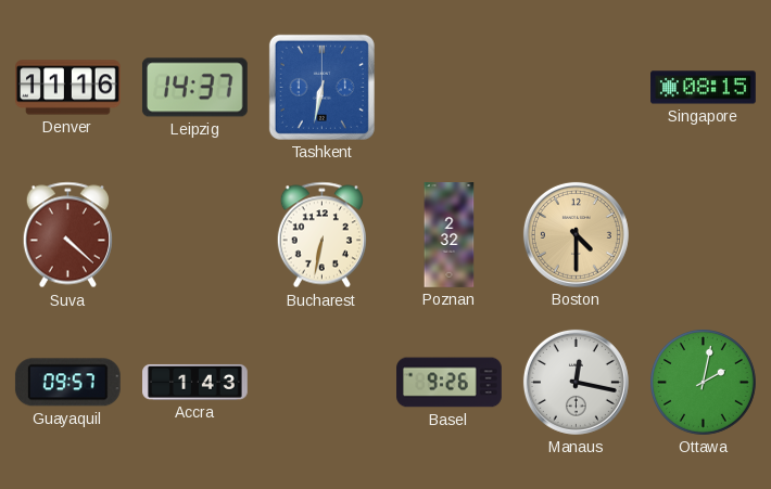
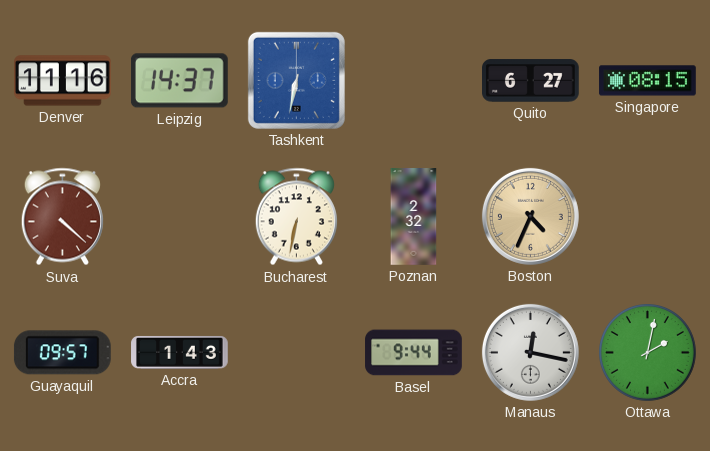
Quito: none -> 6:27 (531, 81)
Boston: 4:30 -> 4:34 (530, 216)
Basel: 9:26 -> 9:44 (414, 353)
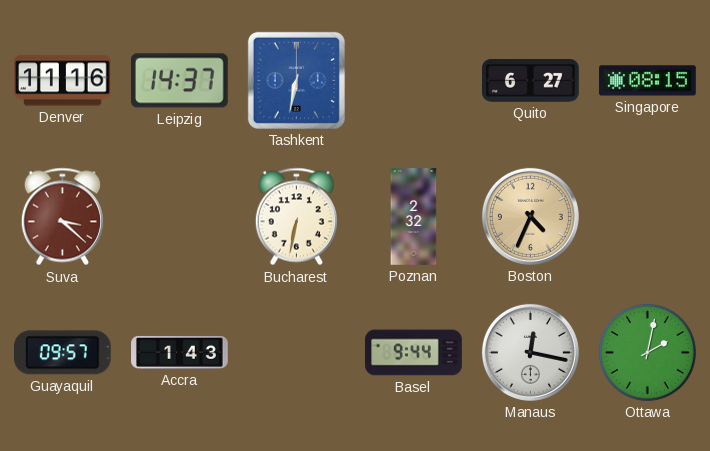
Suva: 4:22 -> 3:22 (62, 217)
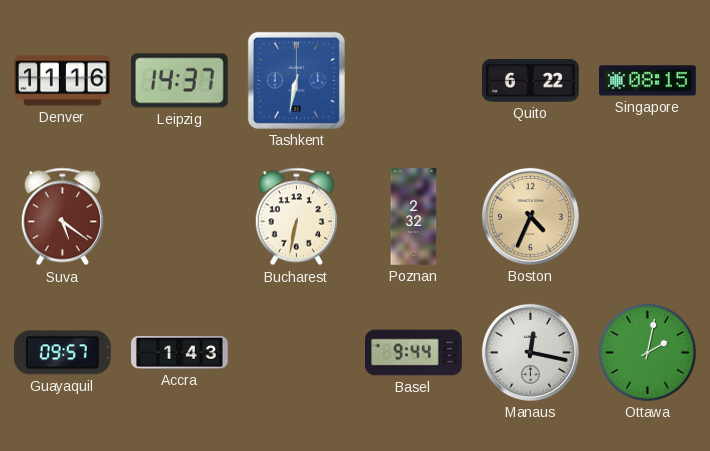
Quito: 6:27 -> 6:22 (531, 81)
Suva: 3:22 -> 5:21 (62, 217)
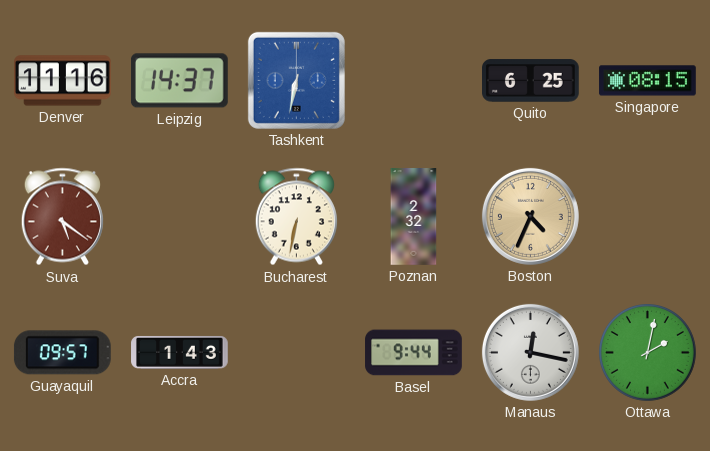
Quito: 6:22 -> 6:25 (531, 81)
